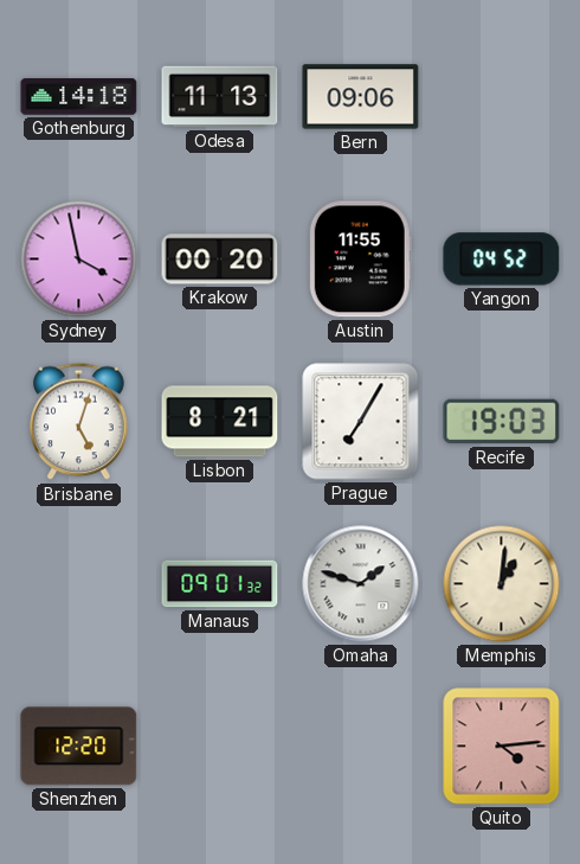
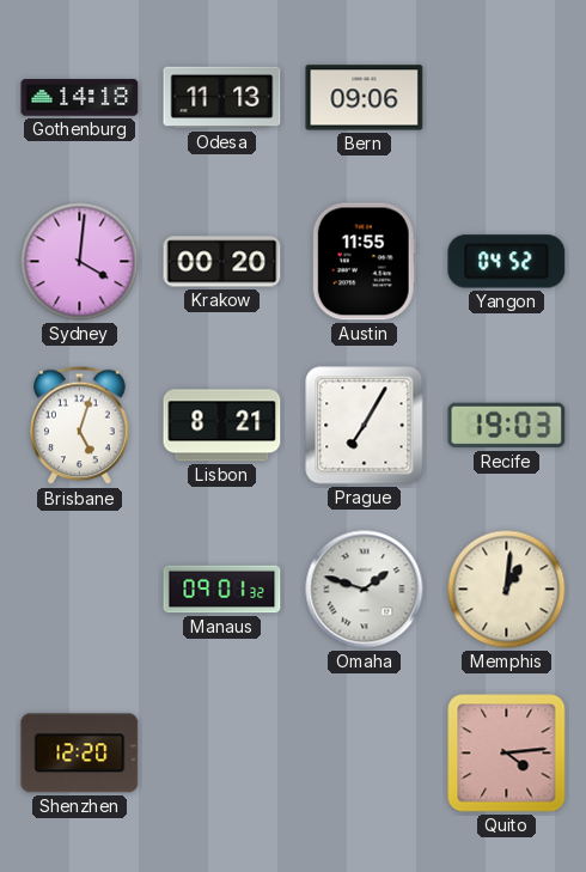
Sydney: 3:58 -> 4:01 (80, 262)
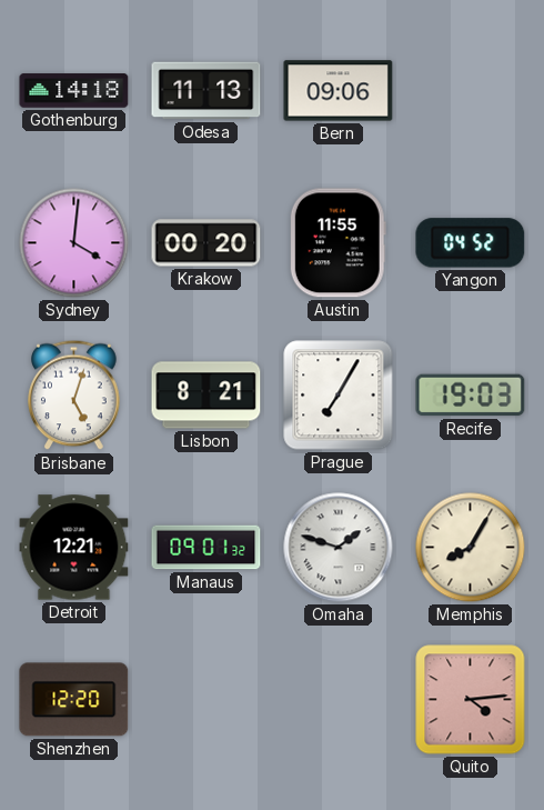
Detroit: none -> 12:21 (74, 548)
Memphis: 1:01 -> 8:05 (471, 548)
